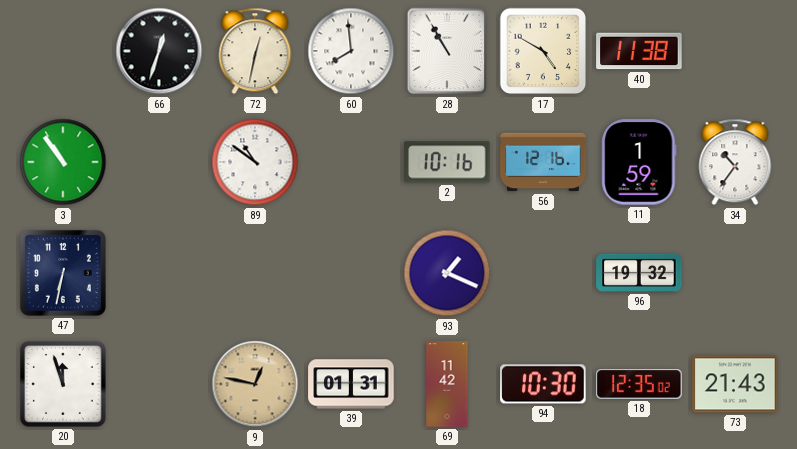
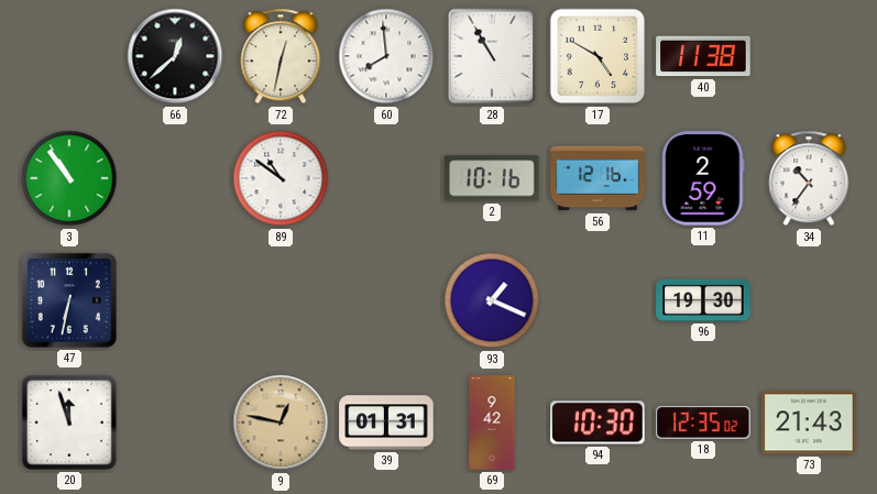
66: 12:33 -> 12:38 (175, 56)
11: 1:59 -> 2:59 (703, 178)
96: 19:32 -> 19:30 (703, 300)
69: 11:42 -> 9:42 (492, 422)
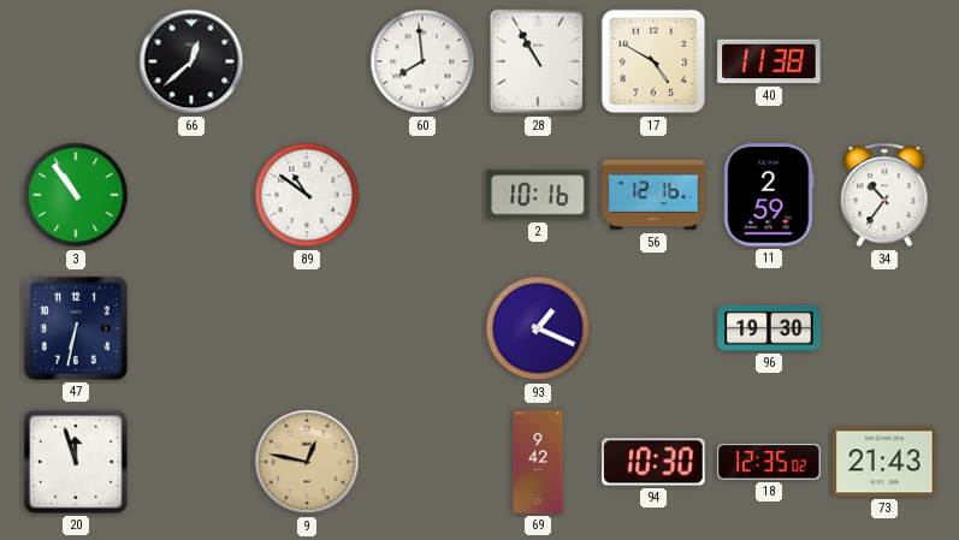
72: 12:32 -> none (281, 56)
39: 01:31 -> none (386, 422)
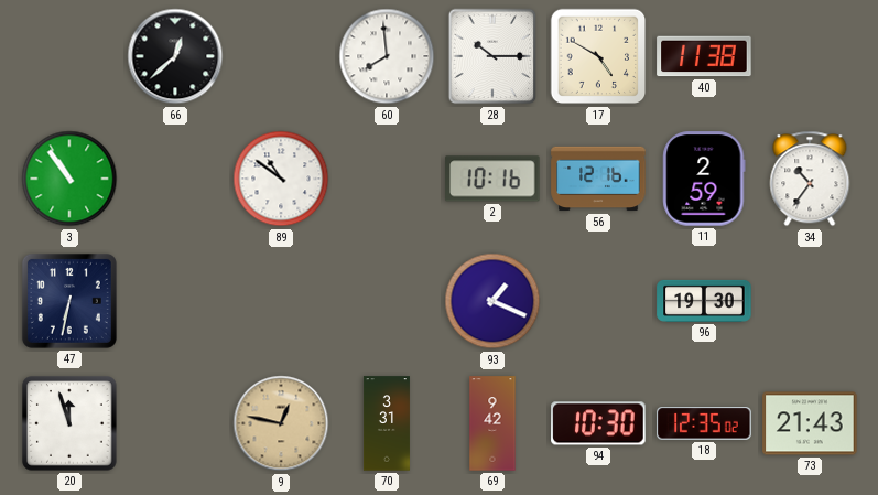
28: 10:55 -> 10:15 (492, 56)
70: none -> 3:31 (387, 423)
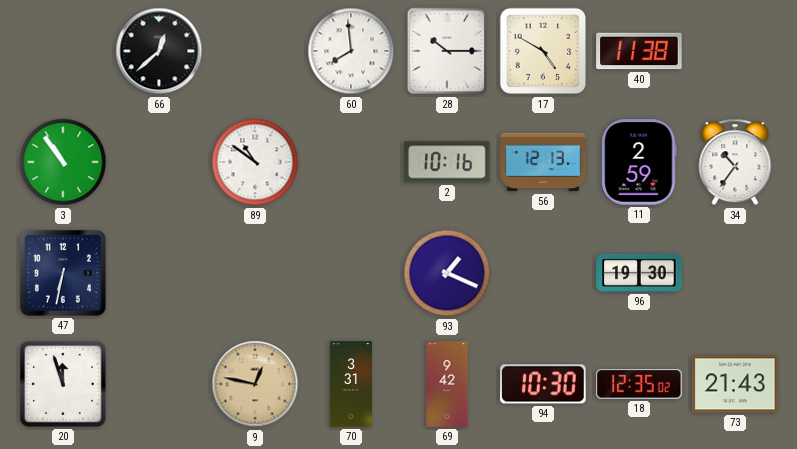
56: 12:16 -> 12:13 (543, 162)
